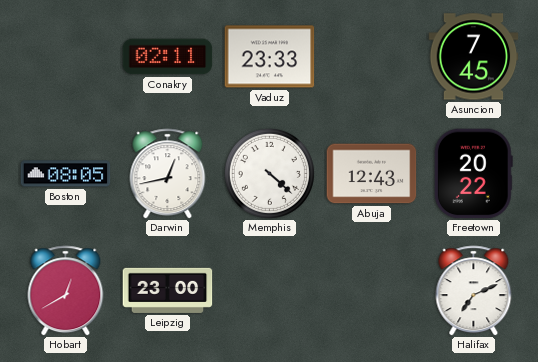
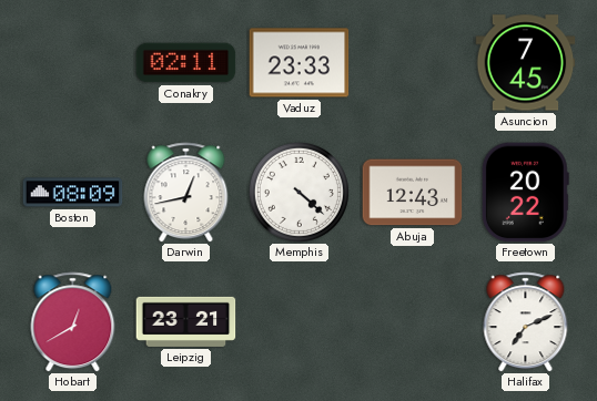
Boston: 08:05 -> 08:09 (73, 193)
Leipzig: 23:00 -> 23:21 (186, 321)
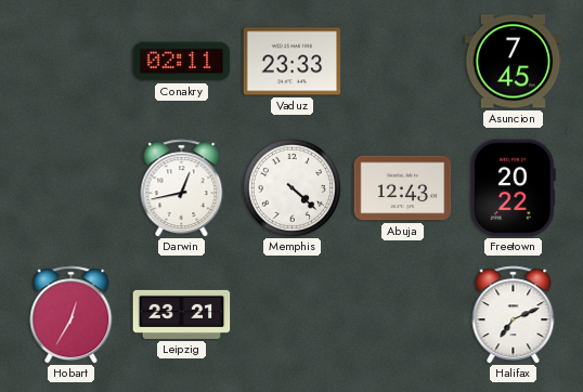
Boston: 08:09 -> none (73, 193)
Hobart: 12:40 -> 12:35 (72, 315)
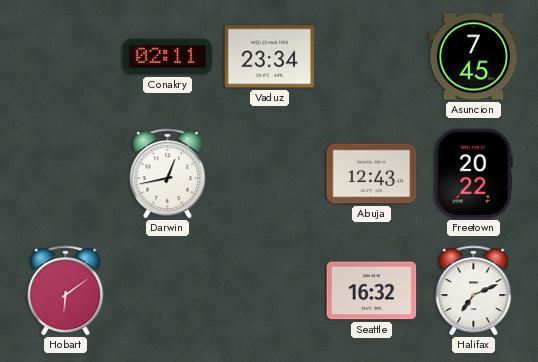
Vaduz: 23:33 -> 23:34 (270, 57)
Memphis: 4:22 -> none (291, 187)
Hobart: 12:35 -> 6:09 (66, 291)
Leipzig: 23:21 -> none (182, 314)
Seattle: none -> 16:32 (372, 291)
